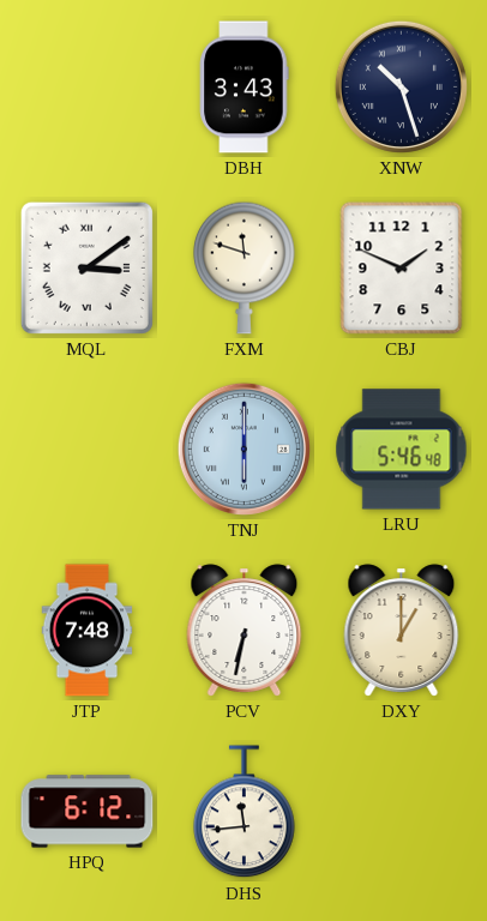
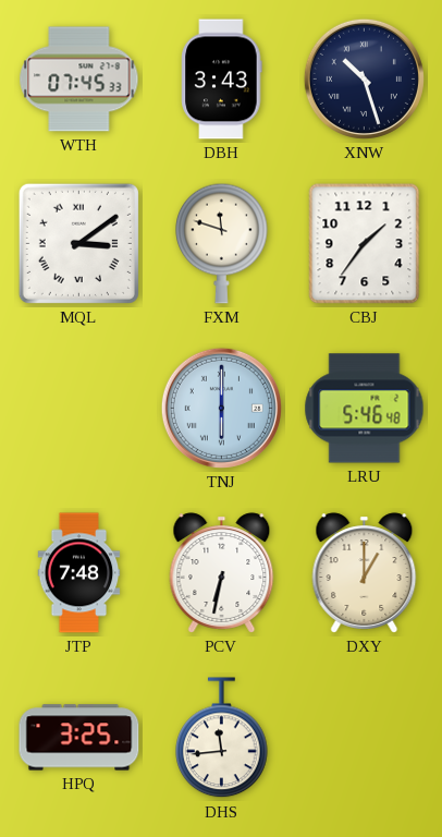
WTH: none -> 07:45 (79, 80)
CBJ: 1:49 -> 1:36 (365, 244)
HPQ: 6:12 -> 3:25 (79, 738)
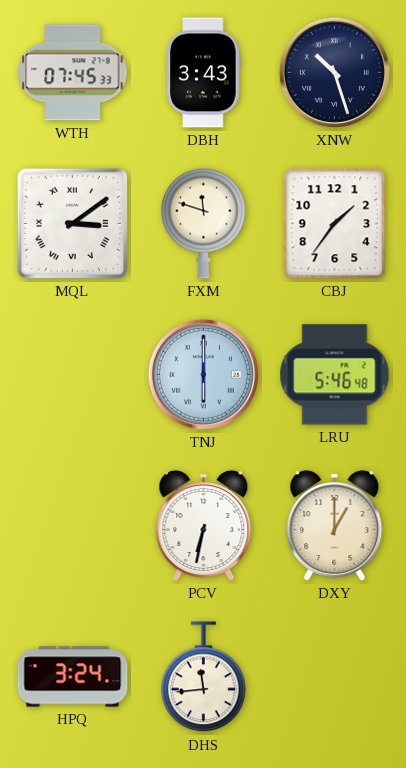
JTP: 7:48 -> none (79, 573)
HPQ: 3:25 -> 3:24 (73, 677)
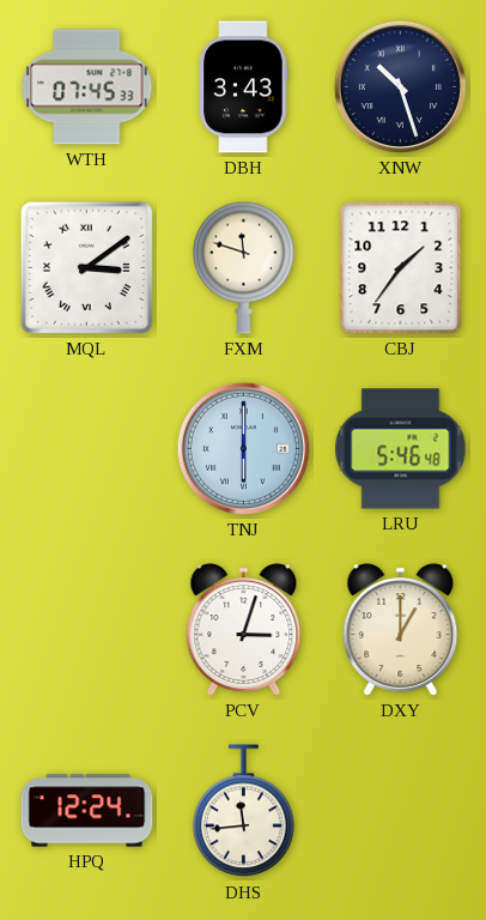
PCV: 6:32 -> 3:03 (244, 630)
HPQ: 3:24 -> 12:24 (87, 811)
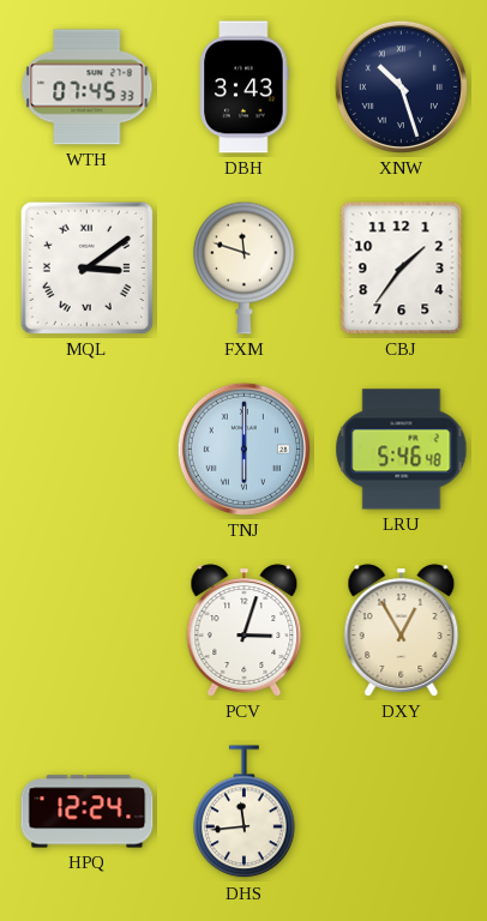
DXY: 1:00 -> 12:55 (402, 631)
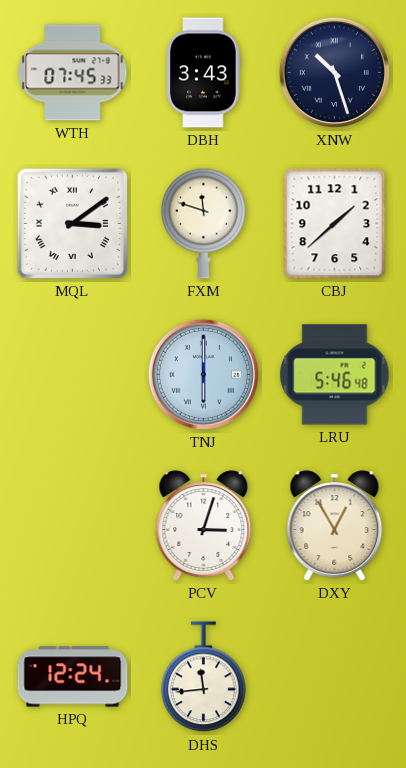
CBJ: 1:36 -> 1:38 (335, 224)
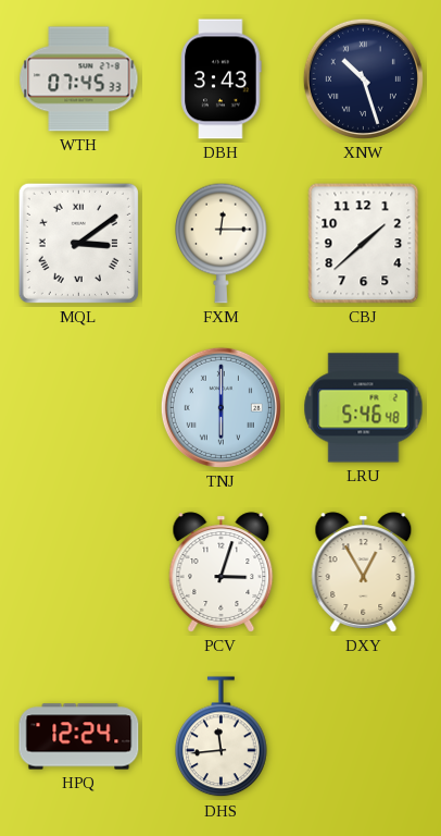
FXM: 11:48 -> 12:15 (222, 243)
